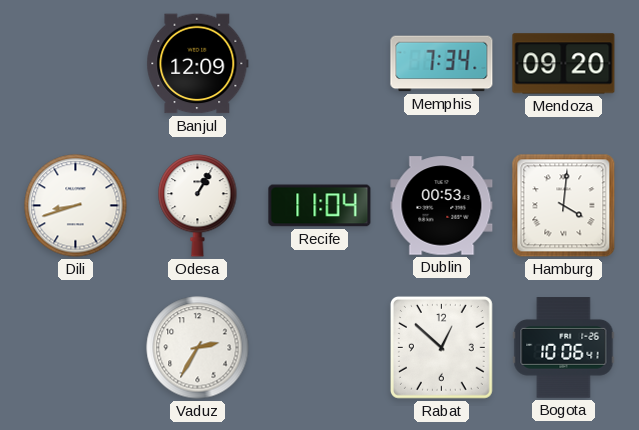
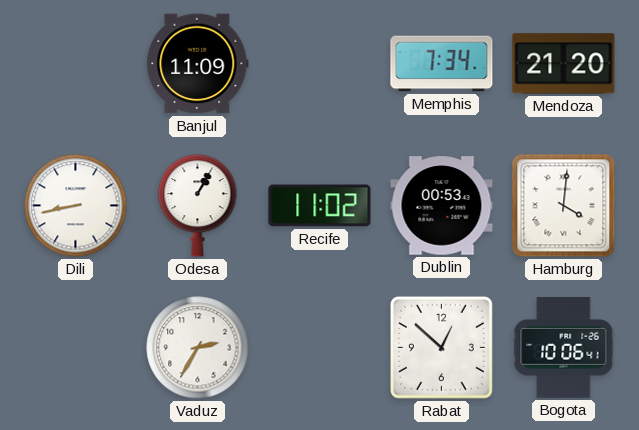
Banjul: 12:09 -> 11:09 (198, 64)
Mendoza: 09:20 -> 21:20 (564, 64)
Dili: 8:42 -> 8:43 (76, 206)
Recife: 11:04 -> 11:02 (320, 206)
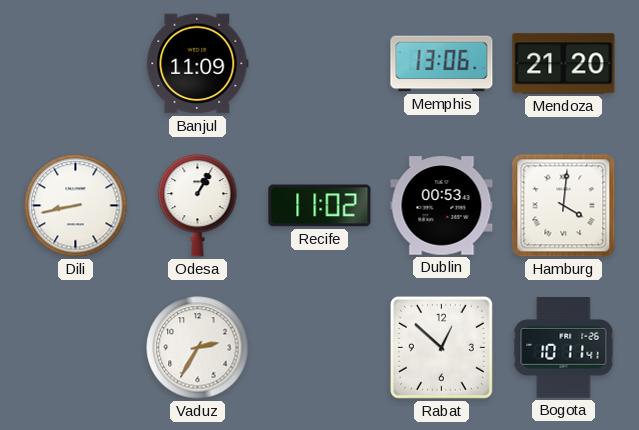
Memphis: 7:34 -> 13:06 (442, 64)
Bogota: 10:06 -> 10:11 (564, 348)
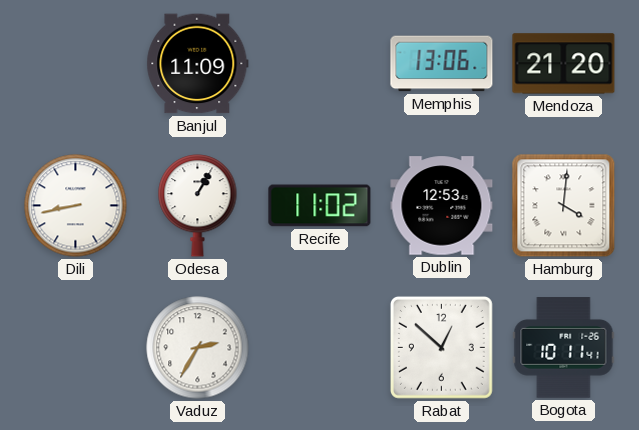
Dublin: 00:53 -> 12:53 (442, 206)
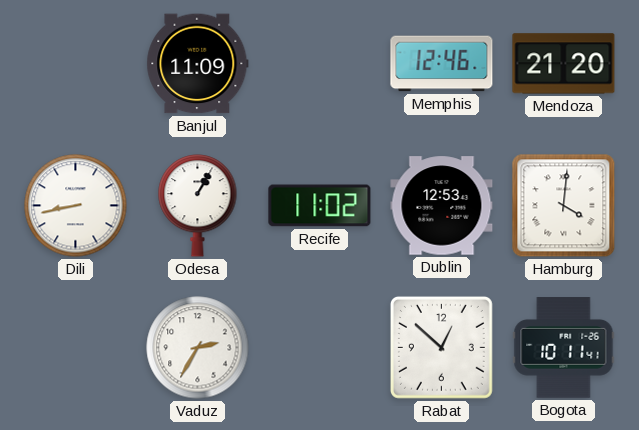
Memphis: 13:06 -> 12:46 (442, 64)
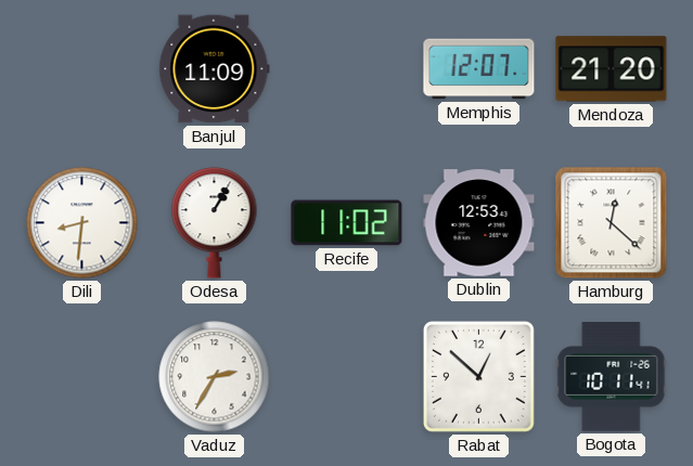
Memphis: 12:46 -> 12:07 (479, 69)
Dili: 8:43 -> 8:31 (82, 223)
Hamburg: 4:01 -> 12:22 (612, 223)
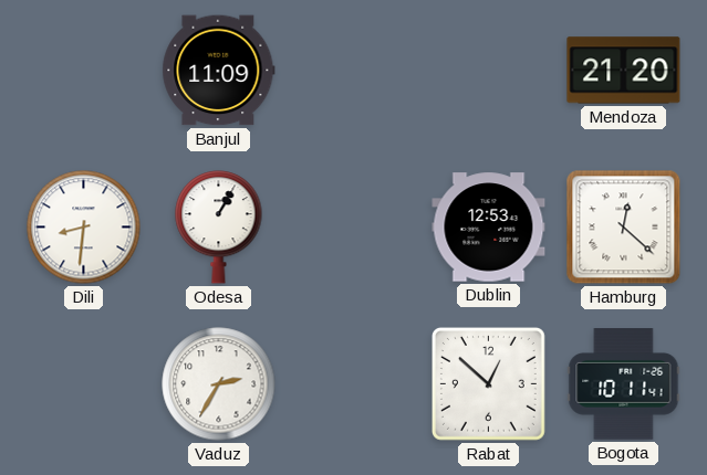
Memphis: 12:07 -> none (479, 69)
Recife: 11:02 -> none (347, 223)
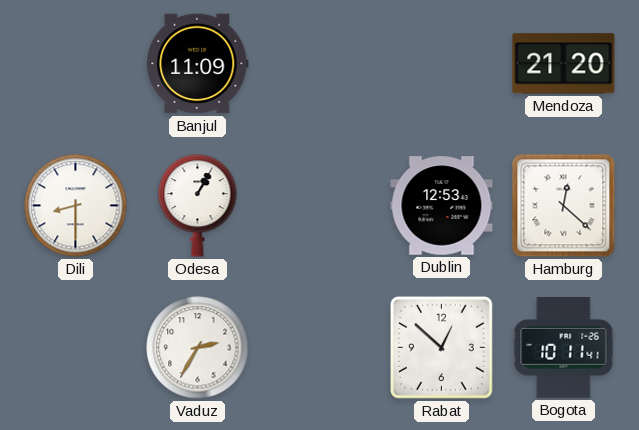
Dili: 8:31 -> 8:30 (76, 206)
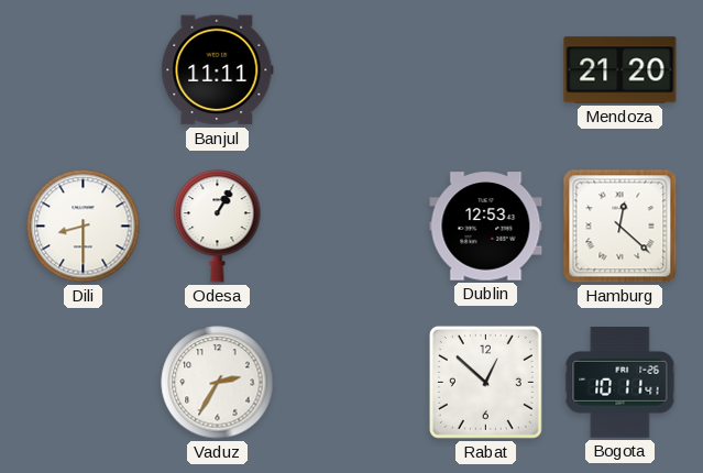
Banjul: 11:09 -> 11:11 (218, 70)
